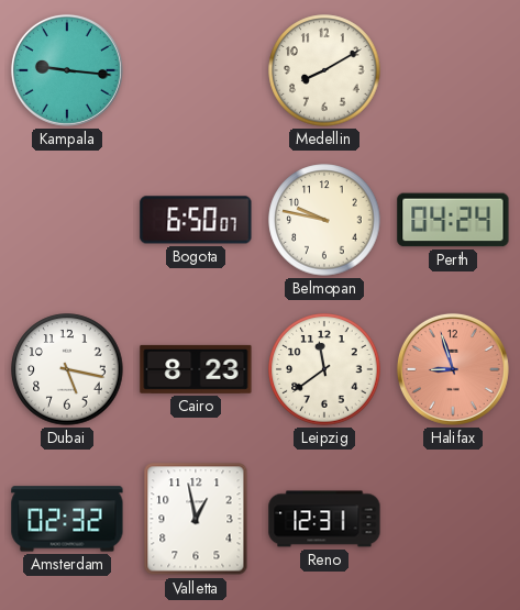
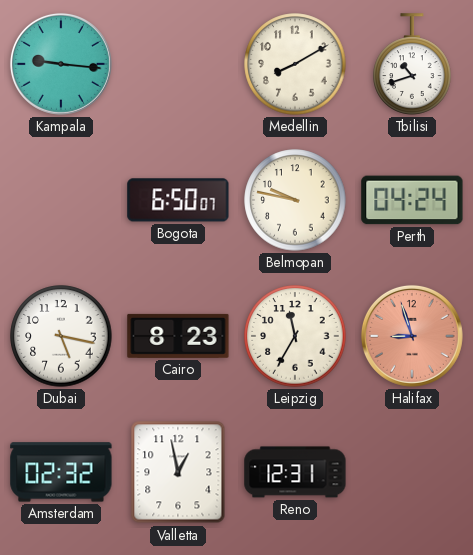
Tbilisi: none -> 10:42 (412, 64)
Leipzig: 11:39 -> 11:35 (295, 336)
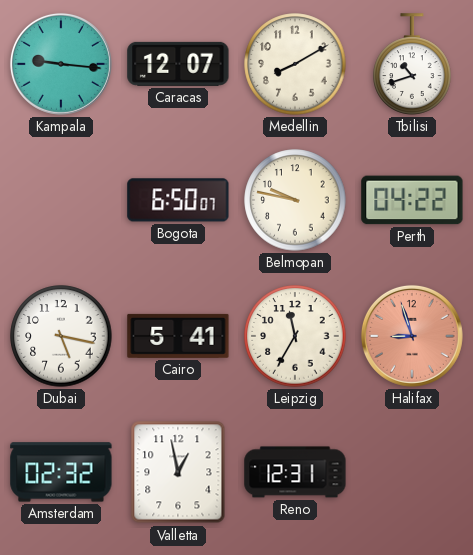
Caracas: none -> 12:07 (178, 64)
Perth: 04:24 -> 04:22 (412, 200)
Cairo: 8:23 -> 5:41 (178, 336)
